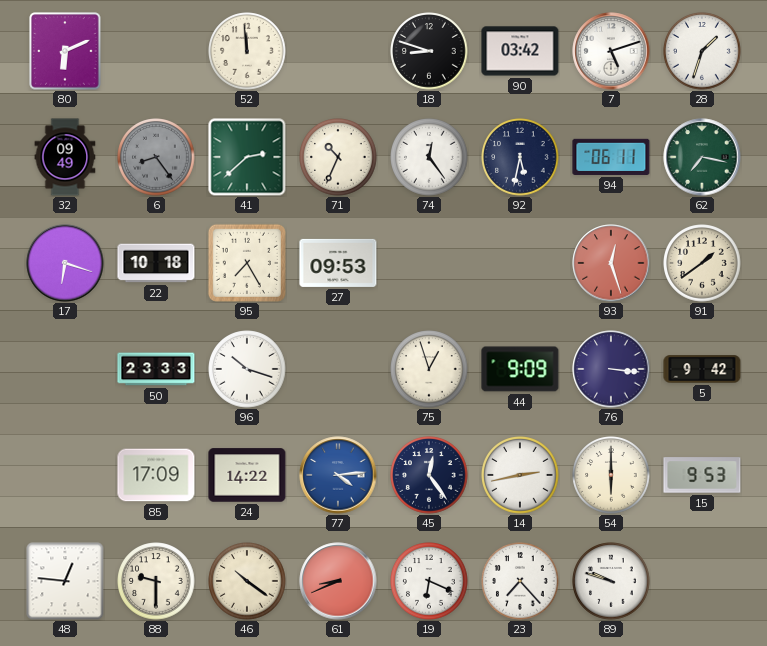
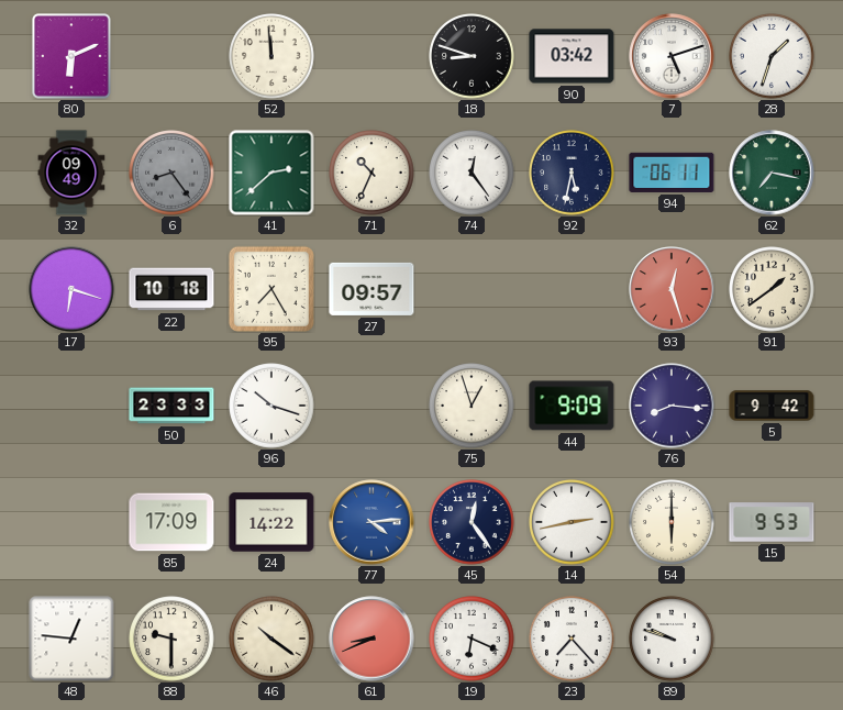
27: 09:53 -> 09:57 (371, 289)
76: 3:16 -> 8:16 (672, 406)
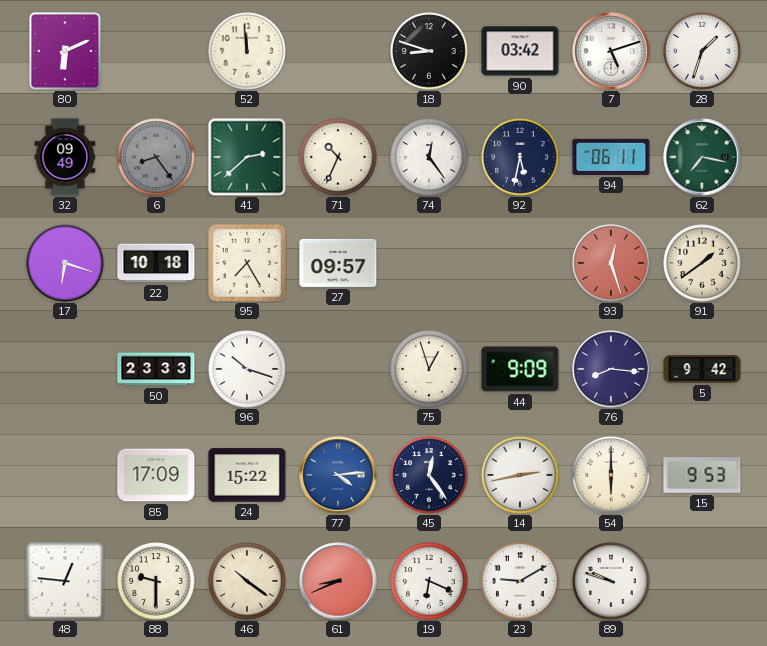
24: 14:22 -> 15:22 (247, 475)
23: 7:23 -> 9:10 (520, 581)
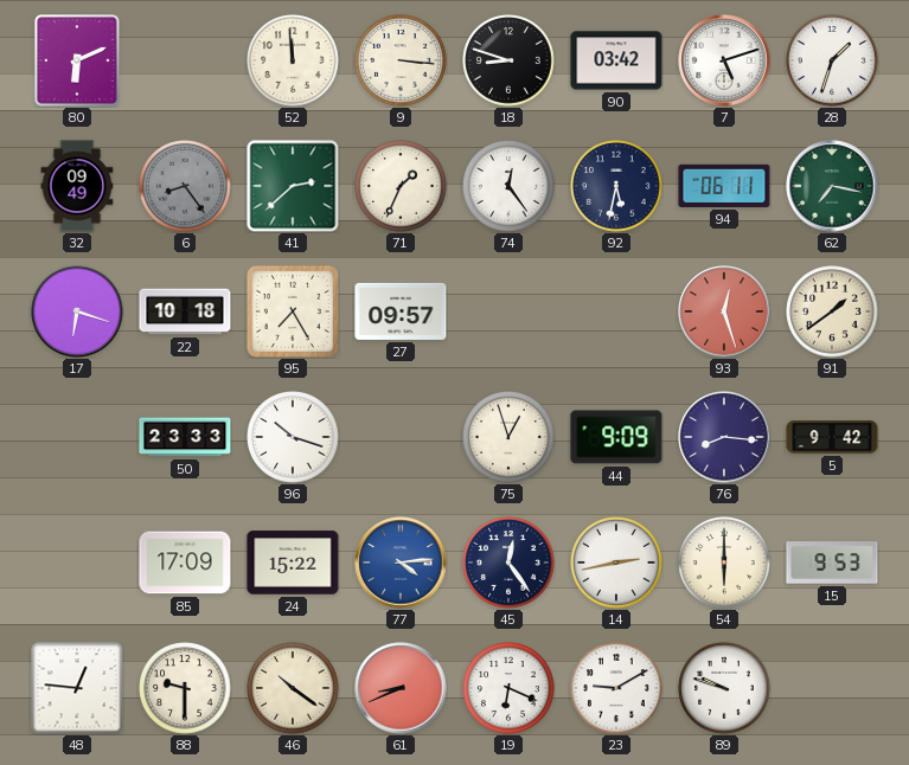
9: none -> 3:16 (401, 60)
71: 10:34 -> 1:34 (401, 186)
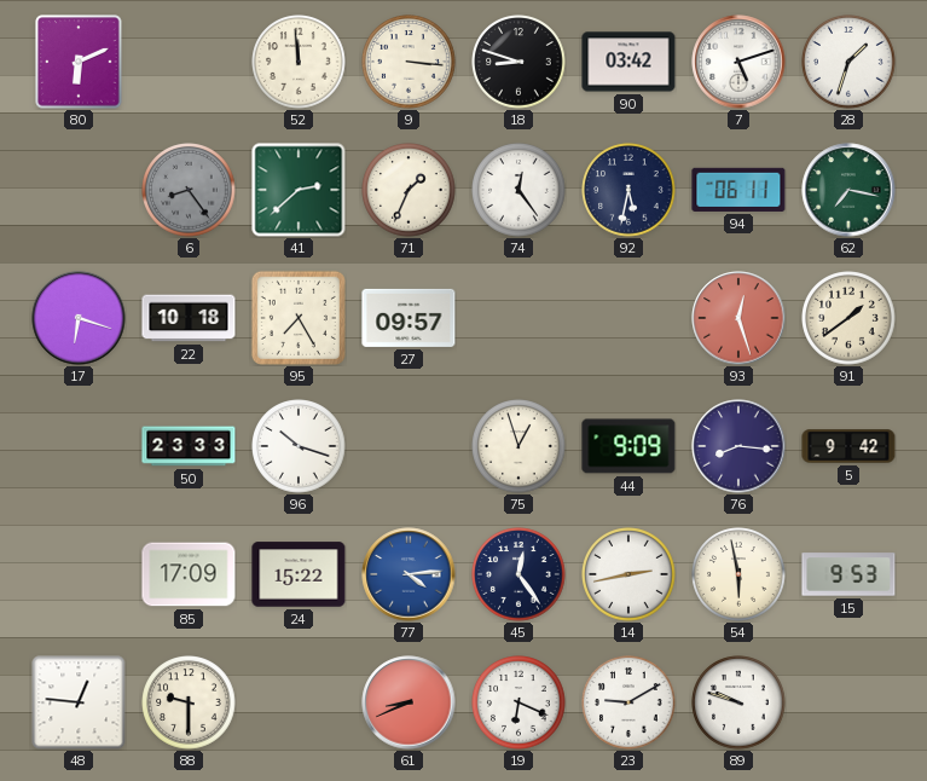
32: 09:49 -> none (77, 186)
54: 6:00 -> 5:58 (738, 574)
46: 10:21 -> none (293, 688)
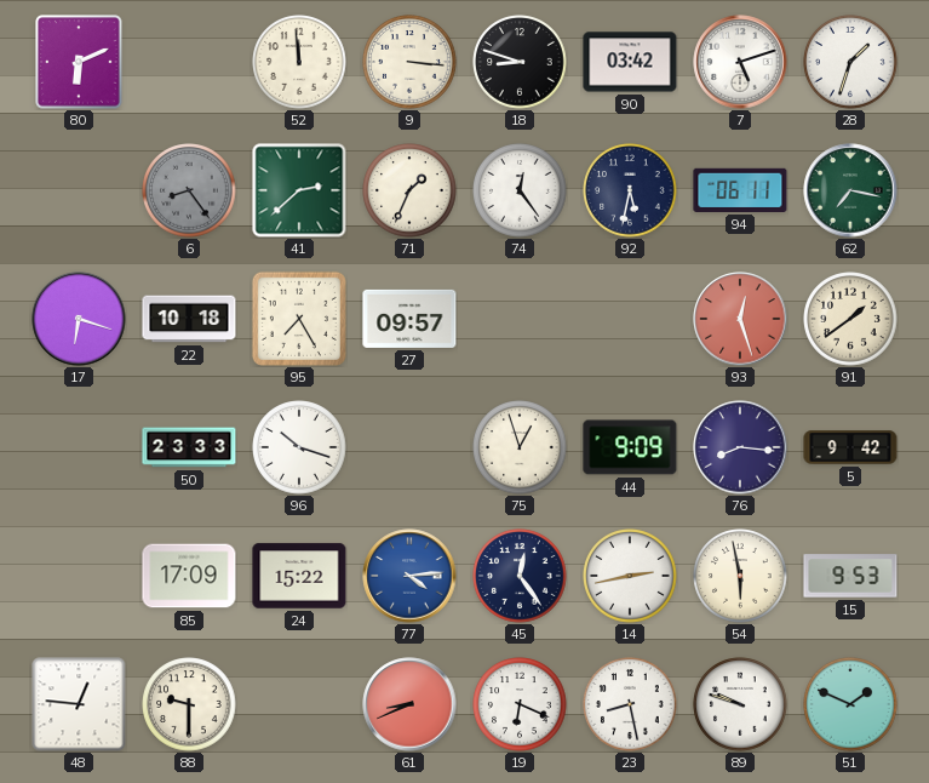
23: 9:10 -> 8:28 (630, 704)
51: none -> 1:49 (850, 704)
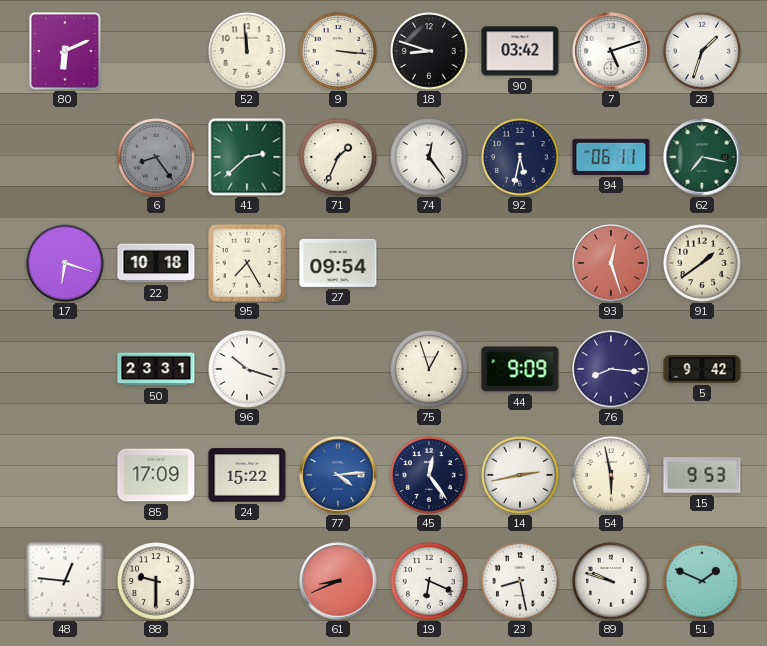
27: 09:57 -> 09:54 (338, 263)
50: 23:33 -> 23:31 (156, 369)
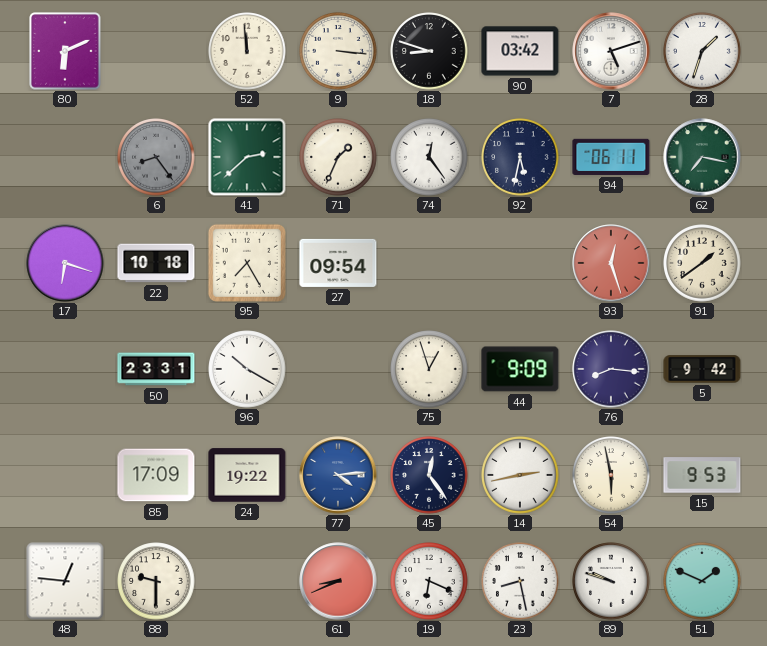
96: 10:18 -> 10:20 (247, 369)
24: 15:22 -> 19:22 (247, 475)
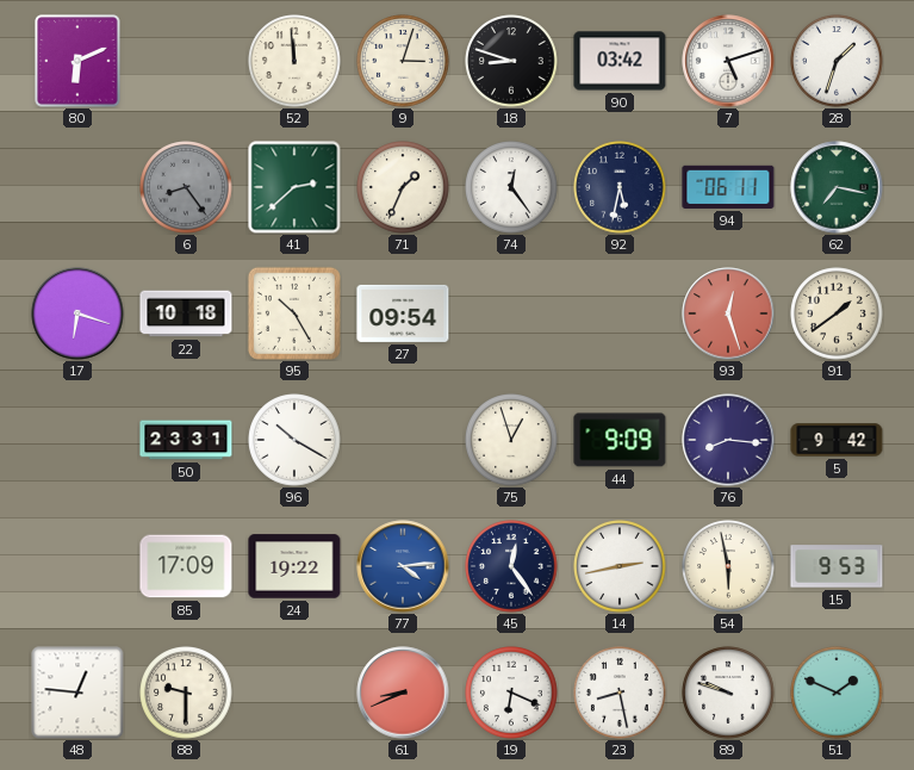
9: 3:16 -> 3:03 (403, 61)
95: 7:25 -> 10:25 (294, 313)
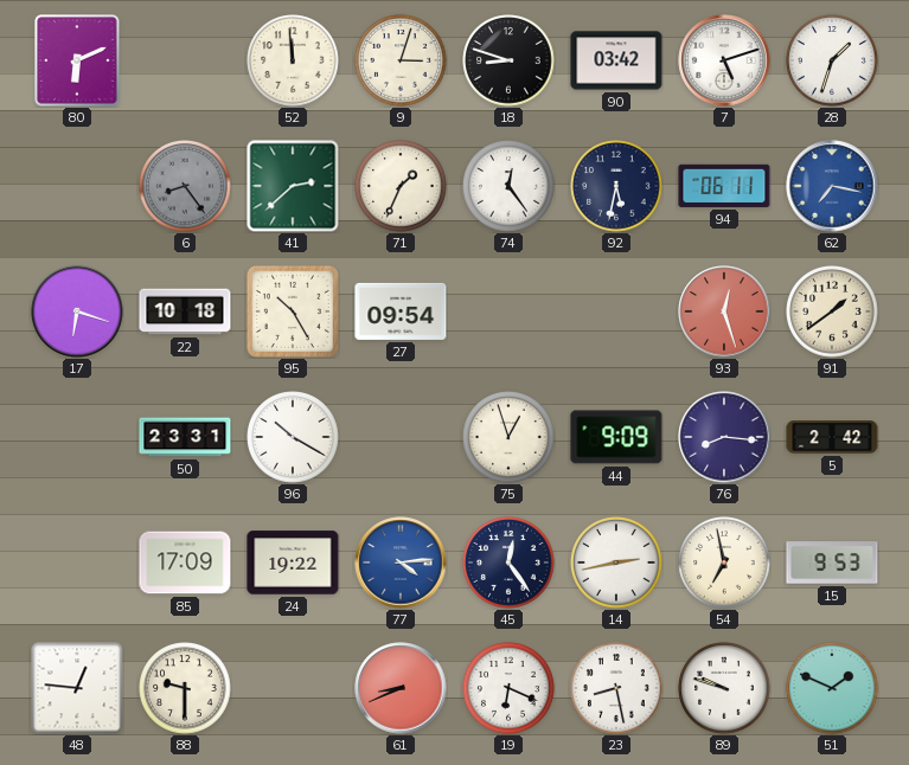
62 dial: green -> blue (832, 186)
5: 9:42 -> 2:42 (832, 437)
54: 5:58 -> 6:58 (724, 562)
